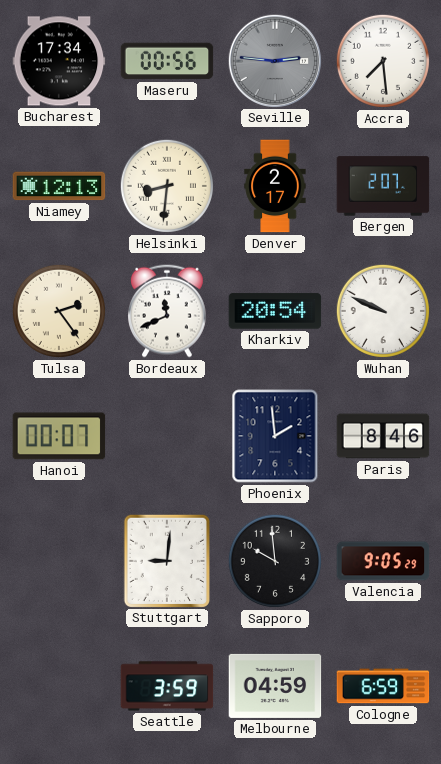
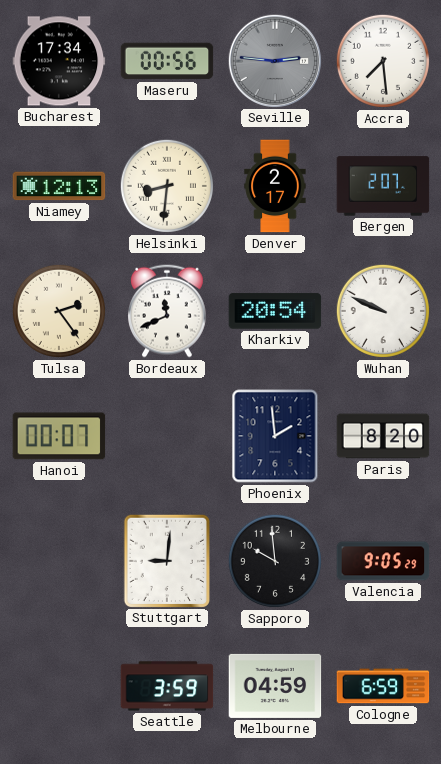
Paris: 8:46 -> 8:20 (383, 436)
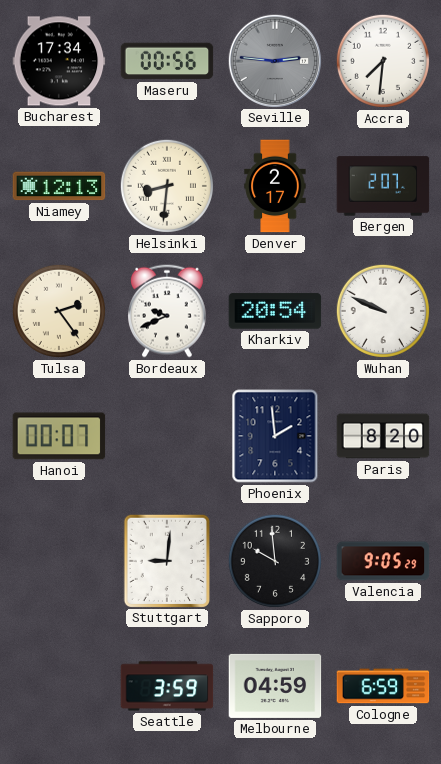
Accra: 7:29 -> 7:31 (383, 61)
Bordeaux: 11:41 -> 9:41 (168, 311)
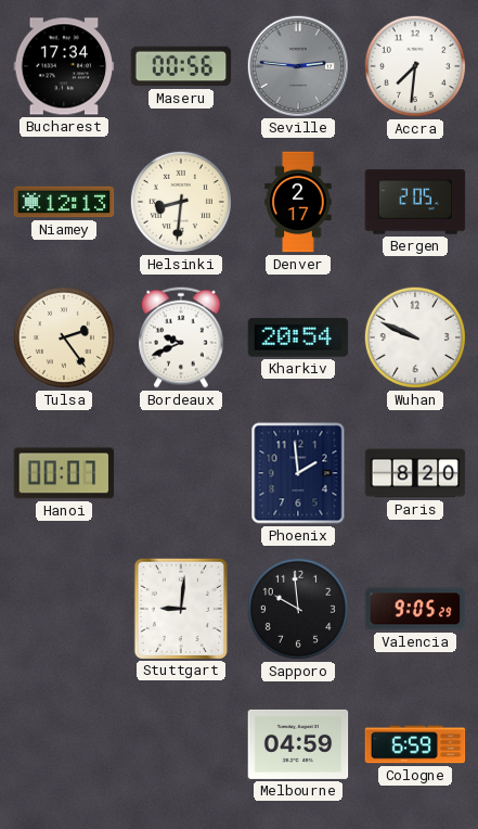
Bergen: 2:07 -> 2:05 (415, 202)
Seattle: 3:59 -> none (167, 686)
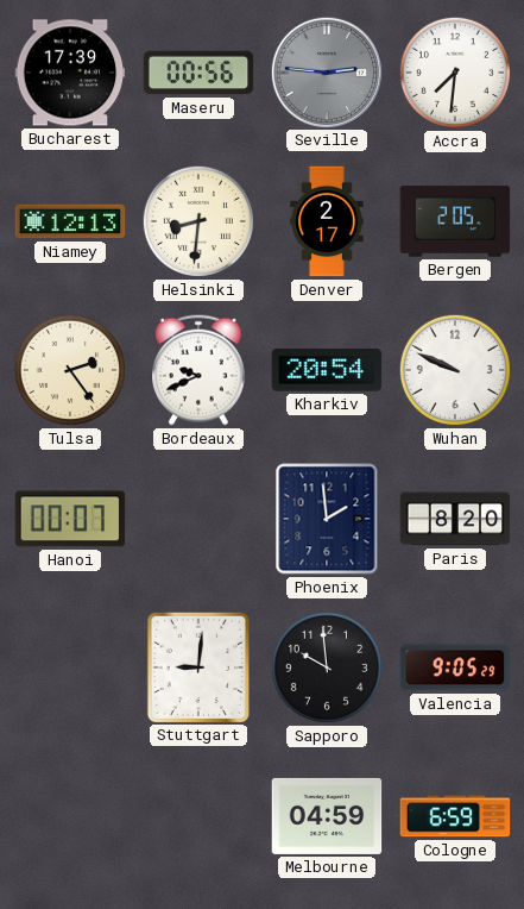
Bucharest: 17:34 -> 17:39 (70, 73)
